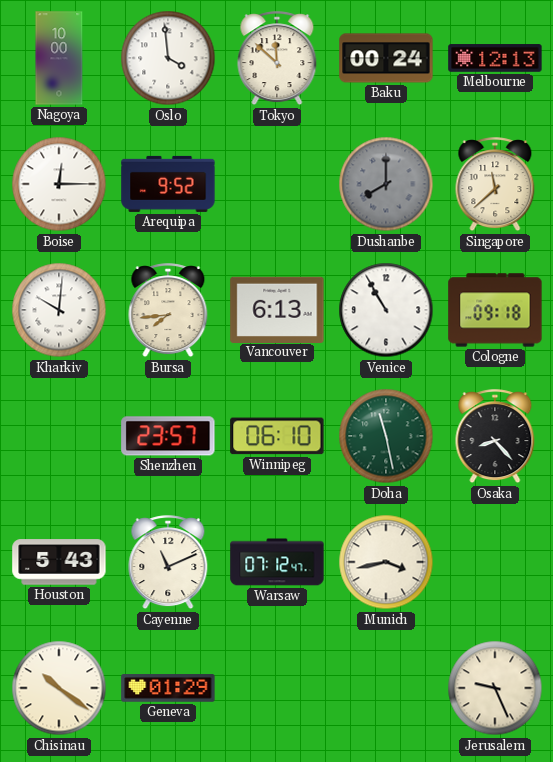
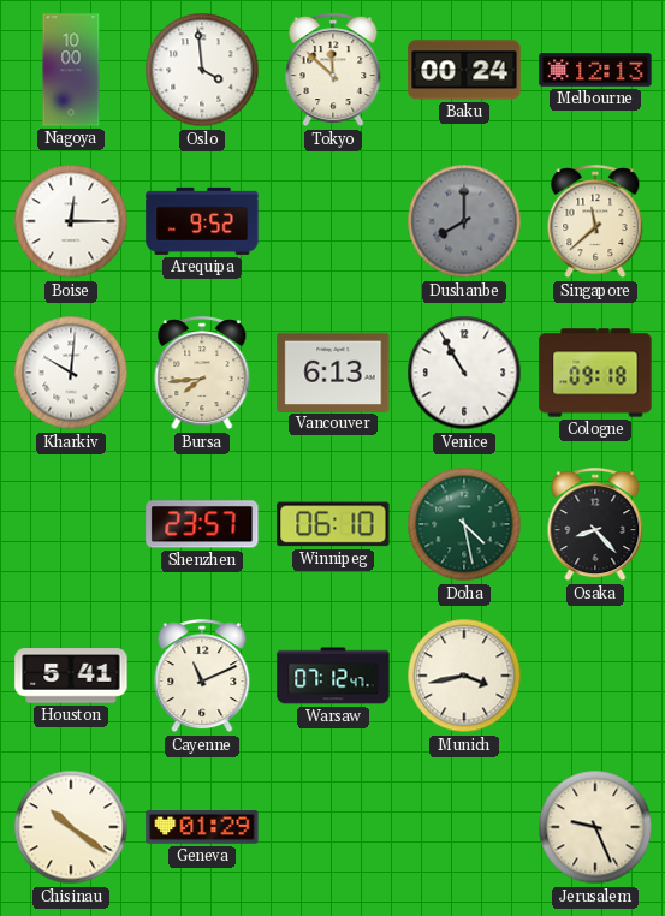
Doha: 11:28 -> 4:28 (464, 524)
Houston: 5:43 -> 5:41 (71, 676)
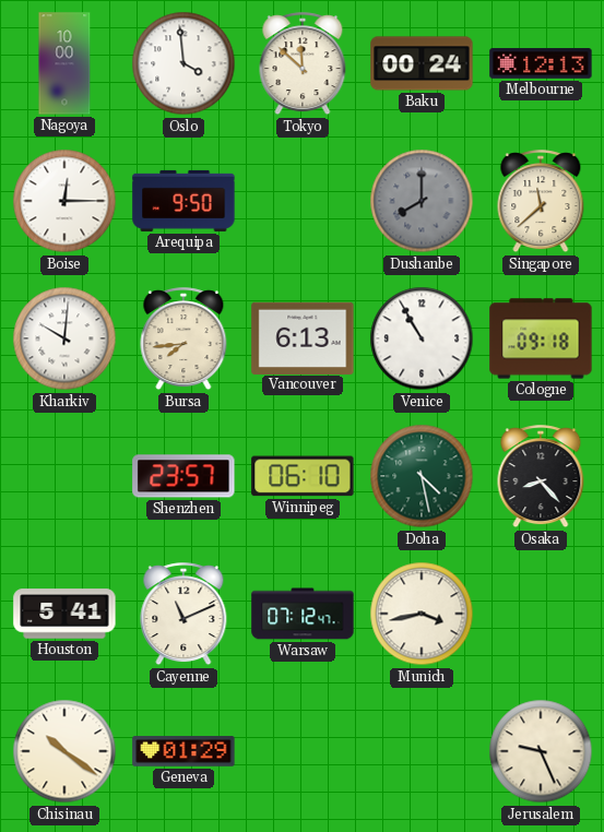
Arequipa: 9:52 -> 9:50 (183, 201)
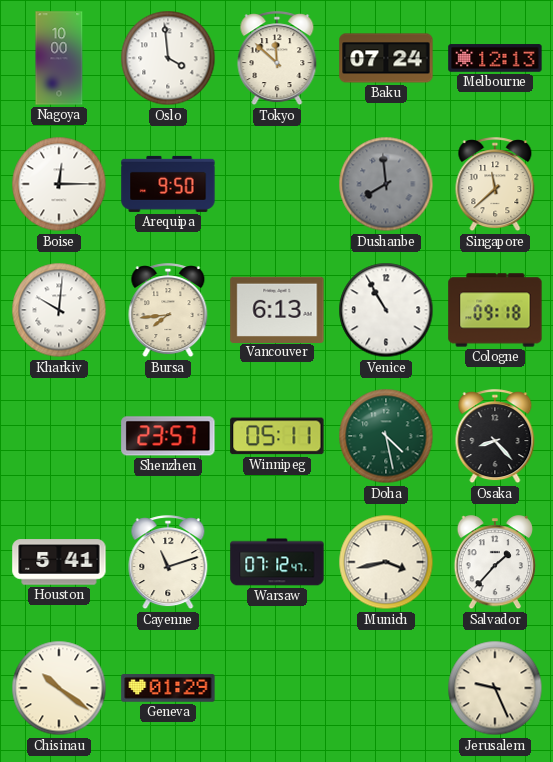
Baku: 00:24 -> 07:24 (386, 58)
Dushanbe: 8:00 -> 7:59 (386, 184)
Winnipeg: 06:10 -> 05:11 (277, 436)
Cayenne: 11:11 -> 11:12 (168, 563)
Salvador: none -> 1:37 (494, 563)
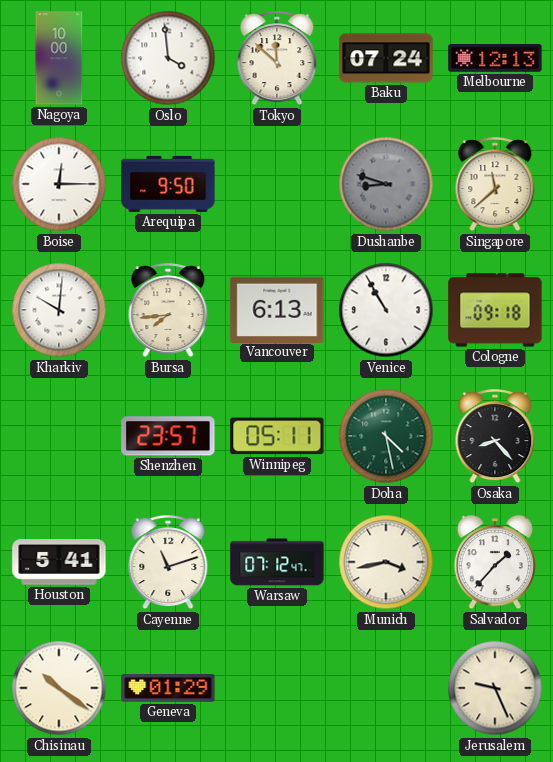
Dushanbe: 7:59 -> 8:48 (386, 184)
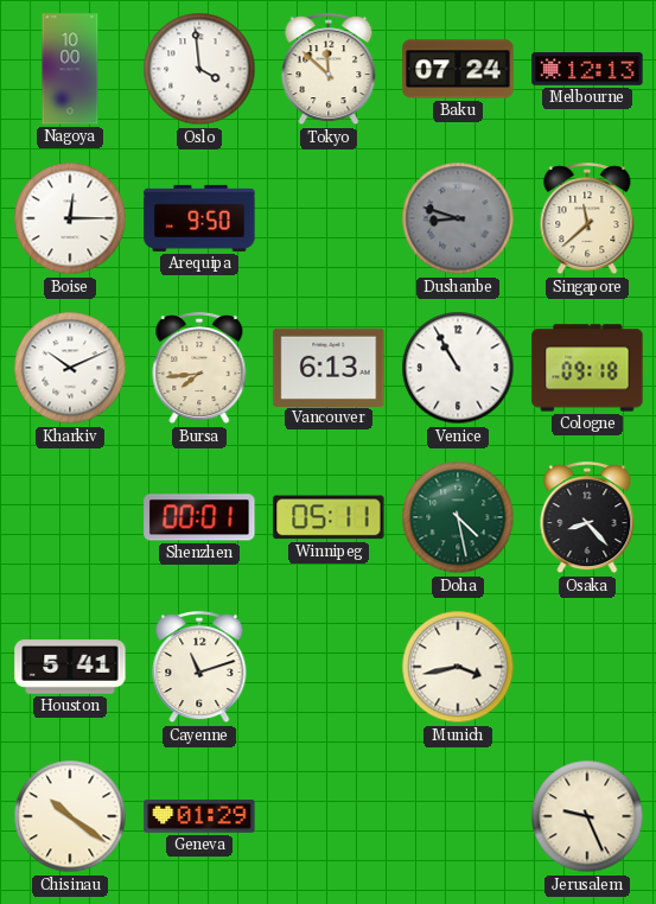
Kharkiv: 10:01 -> 10:11 (70, 368)
Shenzhen: 23:57 -> 00:01 (199, 517)
Warsaw: 07:12 -> none (277, 562)
Salvador: 1:37 -> none (494, 563)
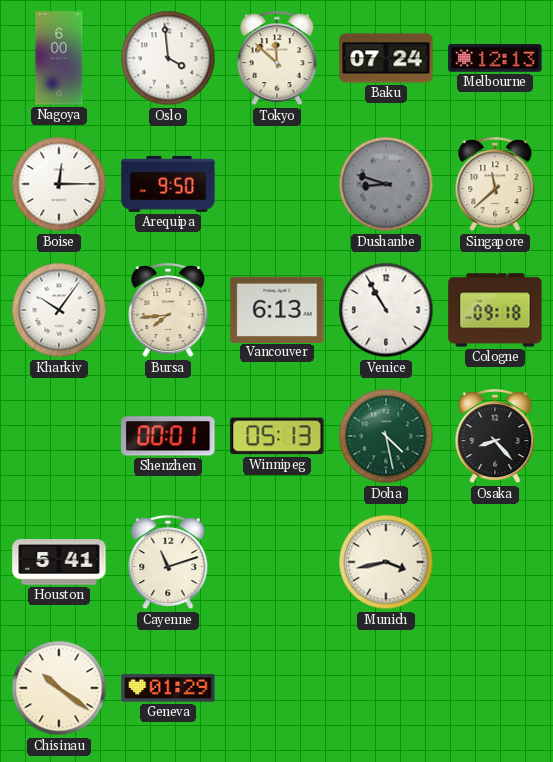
Nagoya: 10:00 -> 6:00 (59, 58)
Kharkiv: 10:11 -> 10:06 (59, 310)
Winnipeg: 05:11 -> 05:13 (277, 436)
Jerusalem: 9:26 -> none (587, 816)
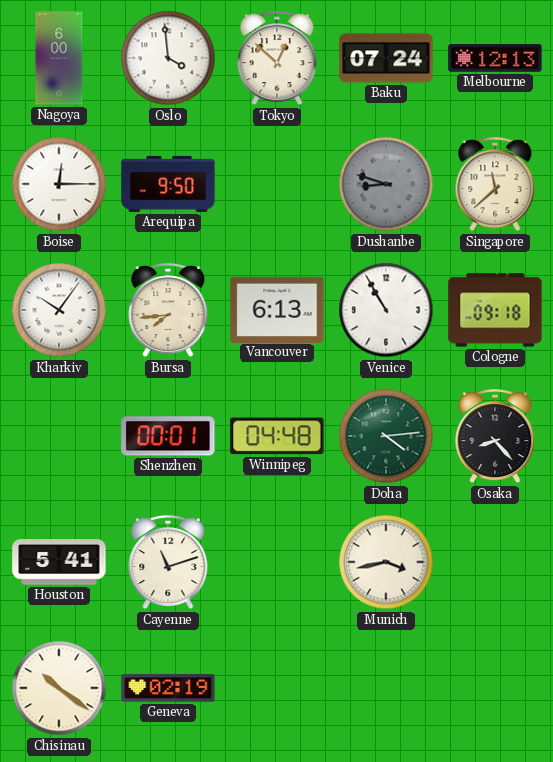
Tokyo: 11:52 -> 12:52 (277, 59)
Winnipeg: 05:13 -> 04:48 (277, 436)
Doha: 4:28 -> 4:14 (386, 436)
Geneva: 01:29 -> 02:19 (168, 688)
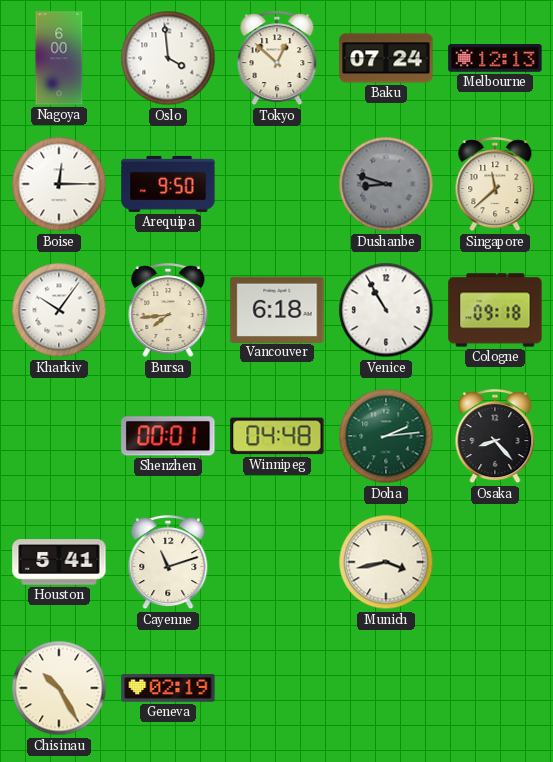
Vancouver: 6:13 -> 6:18 (277, 309)
Doha: 4:14 -> 2:14 (386, 436)
Chisinau: 10:21 -> 10:25 (59, 688)
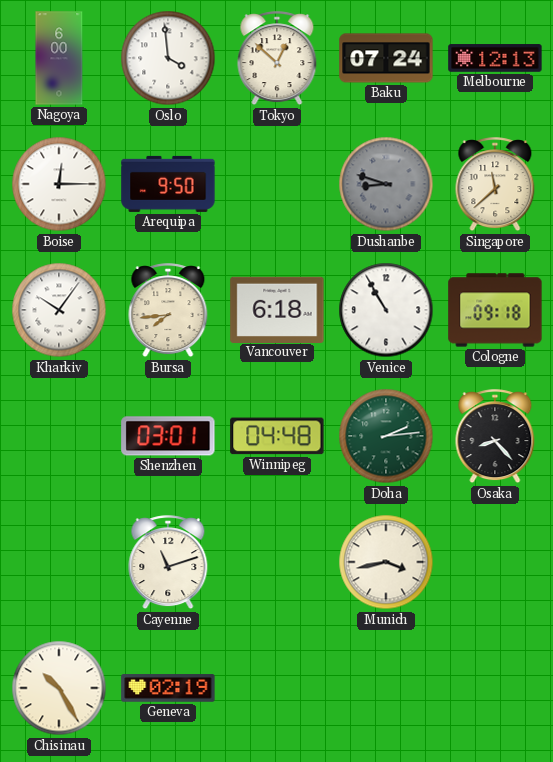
Shenzhen: 00:01 -> 03:01 (168, 436)
Houston: 5:41 -> none (59, 562)
